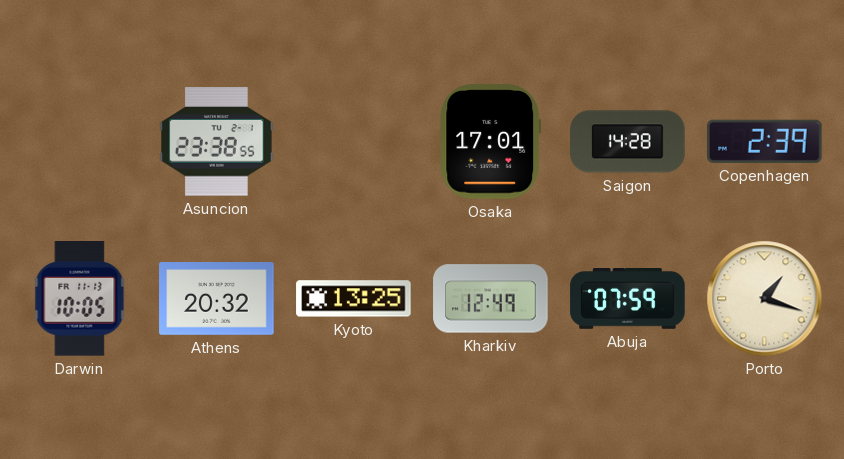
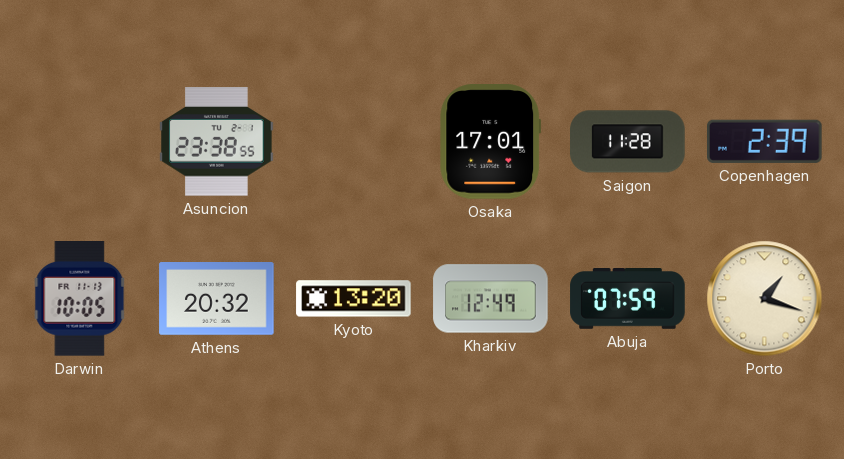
Saigon: 14:28 -> 11:28 (628, 142)
Kyoto: 13:25 -> 13:20 (354, 299)
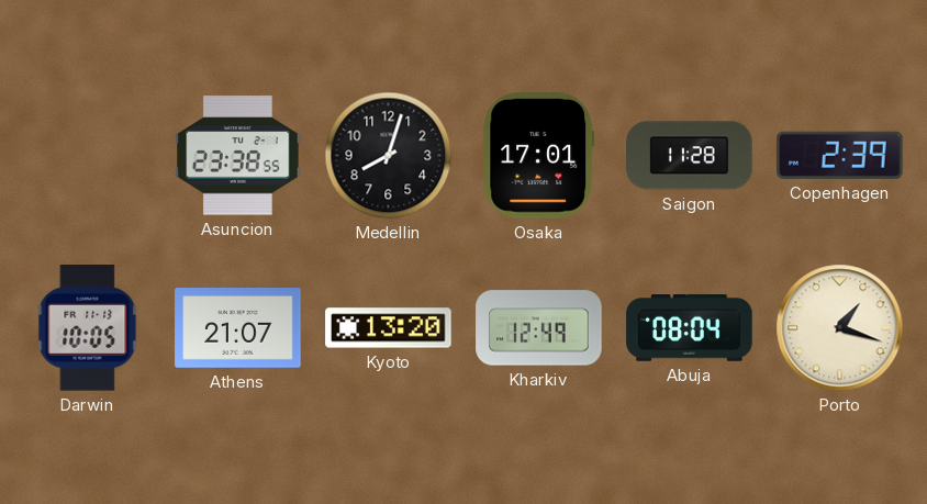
Medellin: none -> 8:03 (389, 156)
Athens: 20:32 -> 21:07 (238, 328)
Abuja: 07:59 -> 08:04 (690, 328)
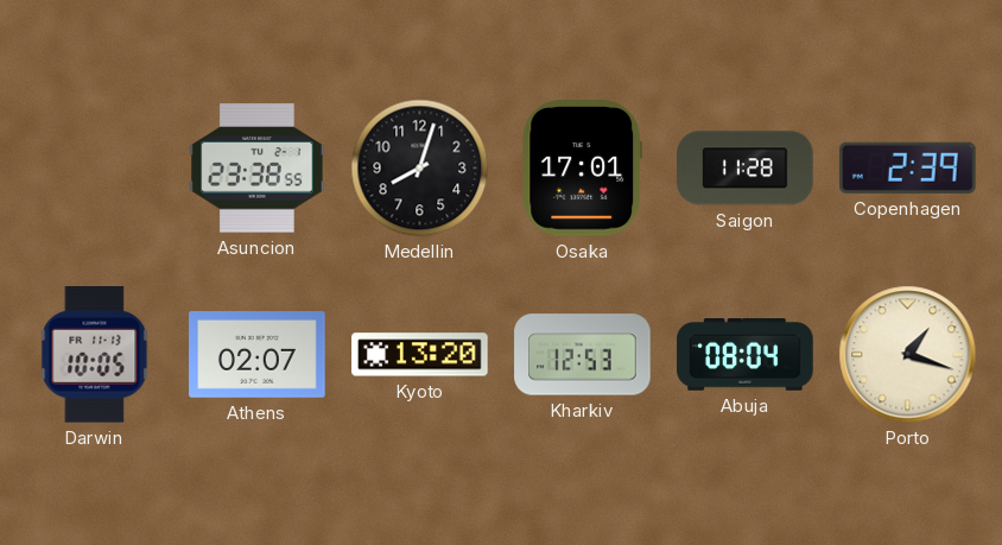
Athens: 21:07 -> 02:07 (258, 355)
Kharkiv: 12:49 -> 12:53 (583, 355)
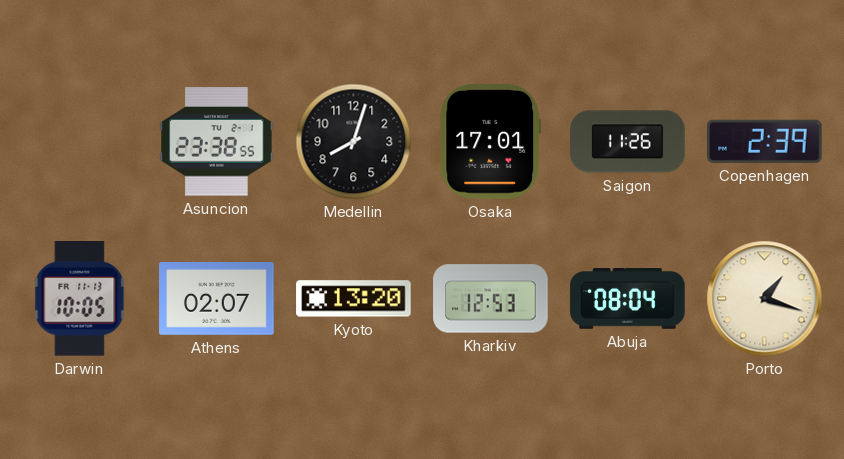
Saigon: 11:28 -> 11:26 (628, 142)
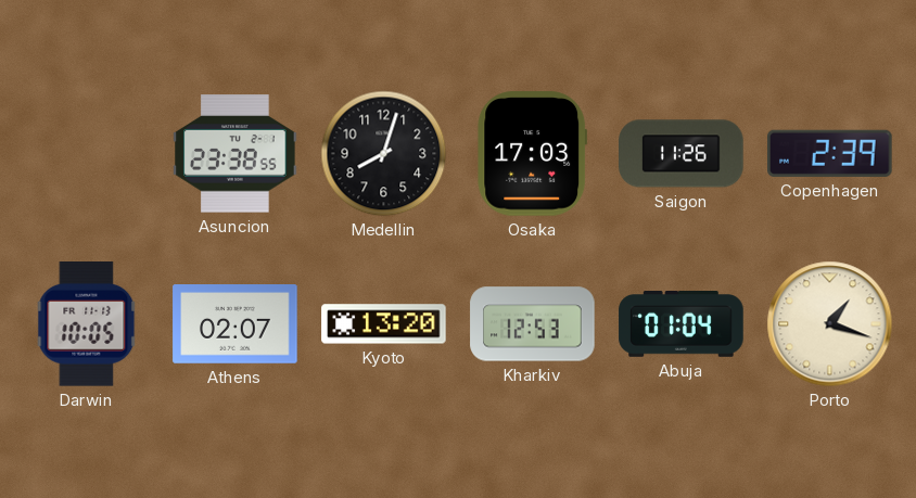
Osaka: 17:01 -> 17:03 (533, 154)
Abuja: 08:04 -> 01:04 (682, 324)
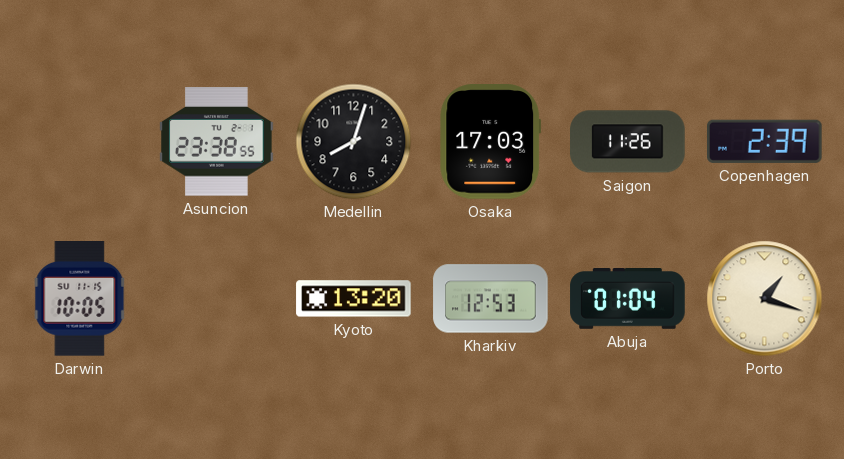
Darwin date: FR 11-13 -> SU 11-15 (80, 299)
Athens: 02:07 -> none (236, 324)
